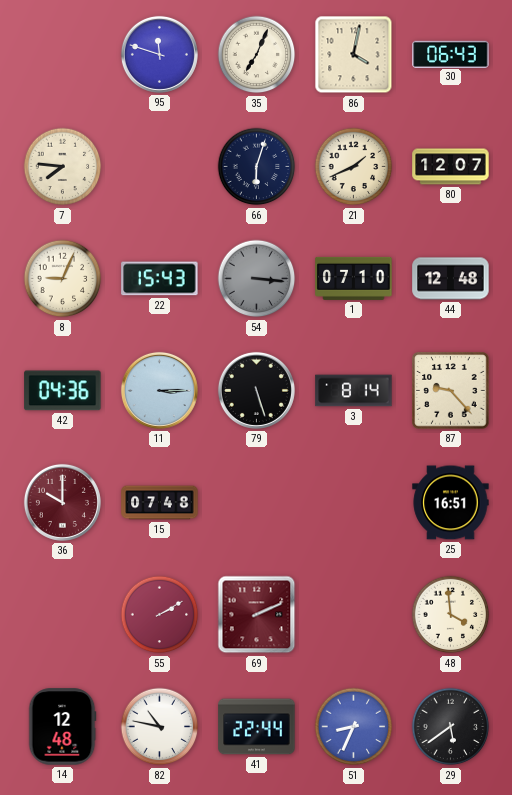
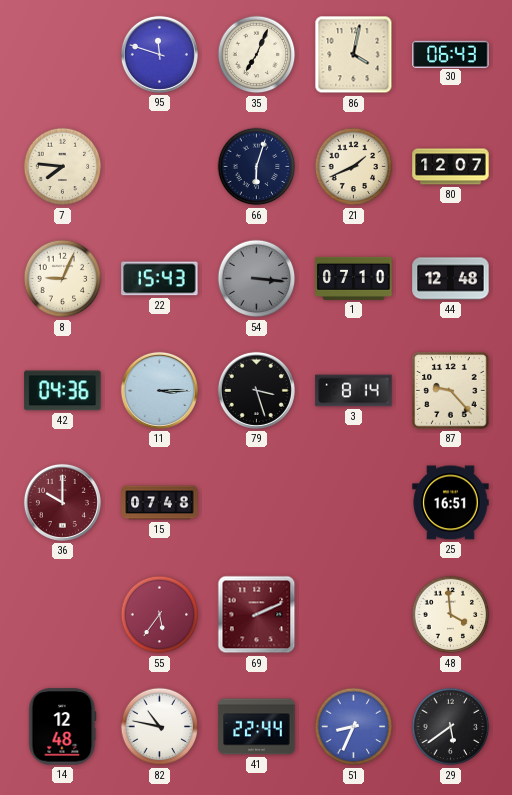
79: 5:27 -> 3:27 (256, 390)
55: 2:10 -> 5:36 (160, 615)
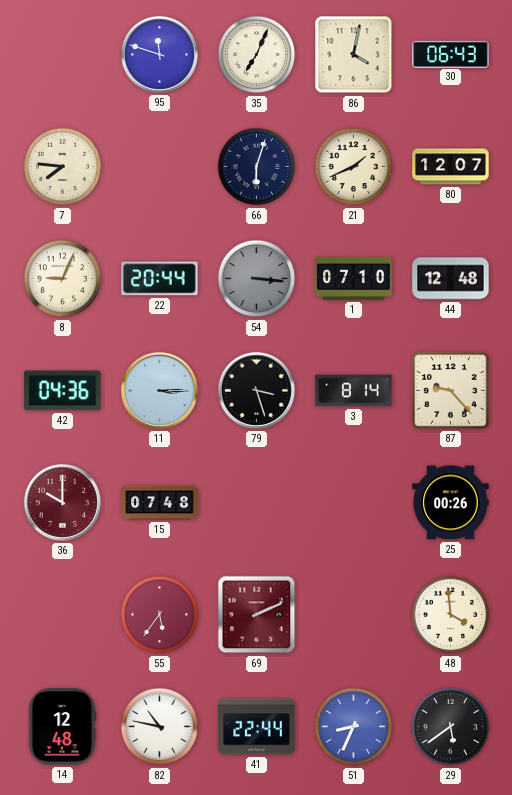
22: 15:43 -> 20:44 (160, 279)
25: 16:51 -> 00:26 (451, 503)
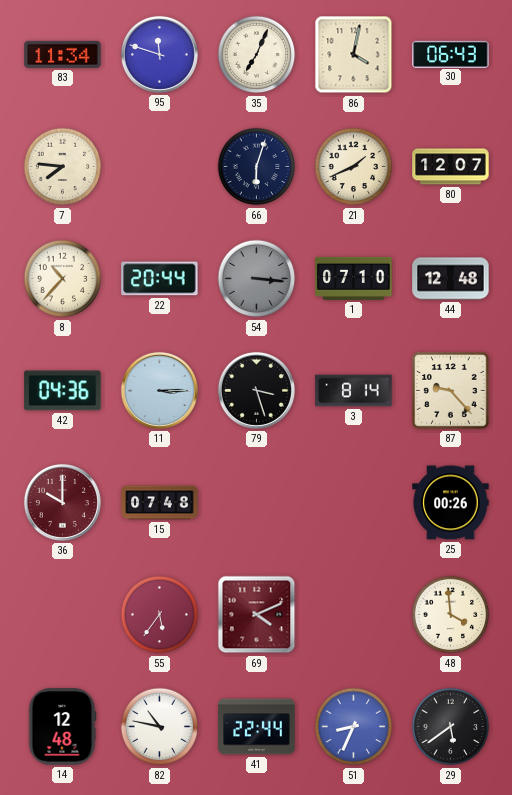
83: none -> 11:34 (63, 54)
8: 9:04 -> 10:37 (63, 279)
69: 2:11 -> 4:11 (257, 615)
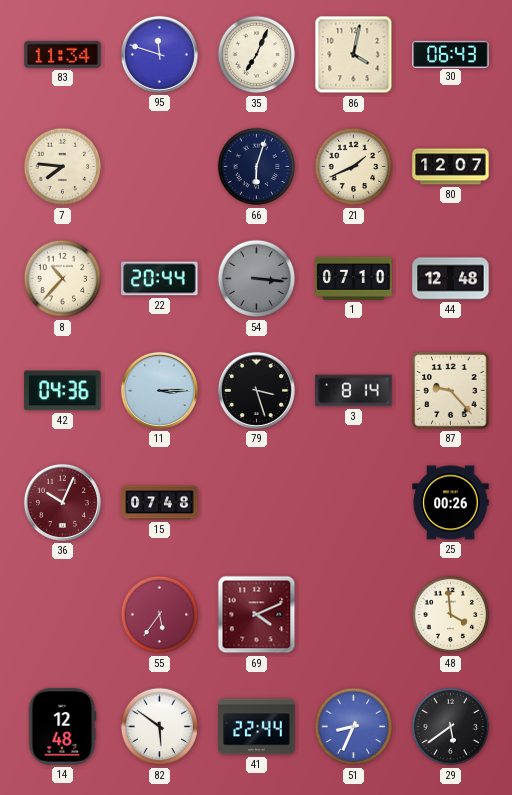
36: 10:00 -> 10:04 (62, 502)
82: 10:47 -> 5:51 (160, 727)
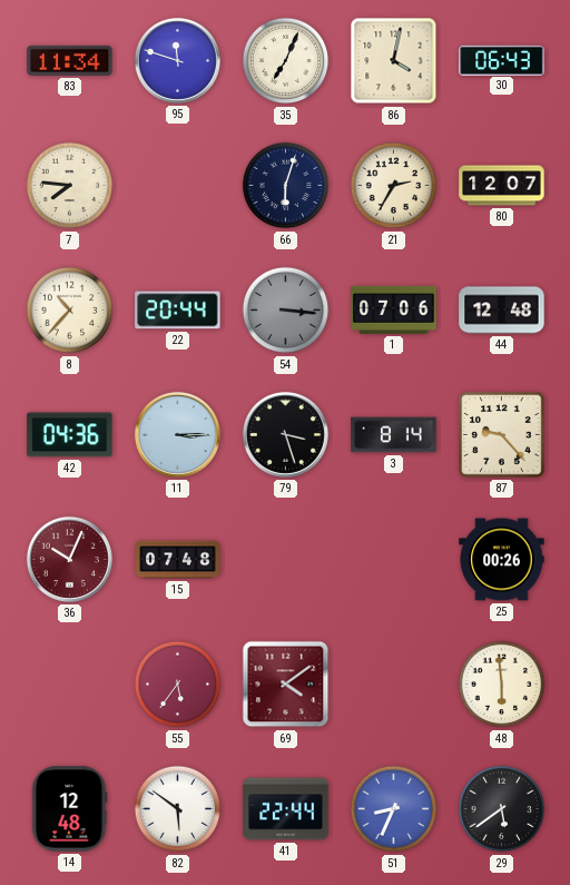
21: 1:41 -> 2:35 (394, 186)
1: 07:10 -> 07:06 (394, 309)
69: 4:11 -> 4:09 (286, 685)
48: 3:59 -> 5:59 (502, 685)
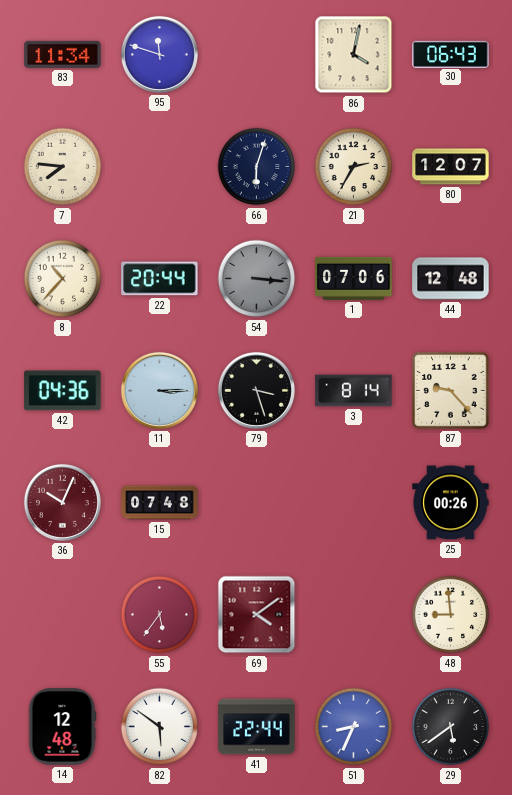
35: 7:04 -> none (286, 61)
48: 5:59 -> 8:59 (451, 615)
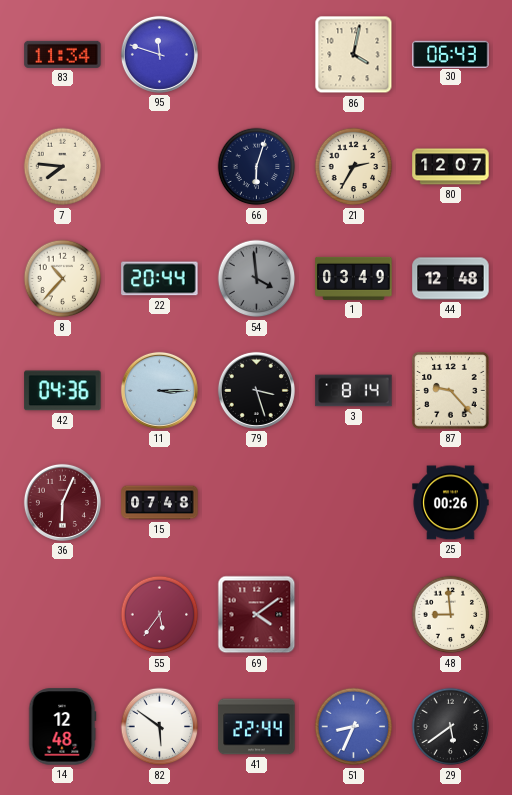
54: 3:16 -> 3:59 (257, 279)
1: 07:06 -> 03:49 (354, 278)
36: 10:04 -> 6:04 (62, 502)
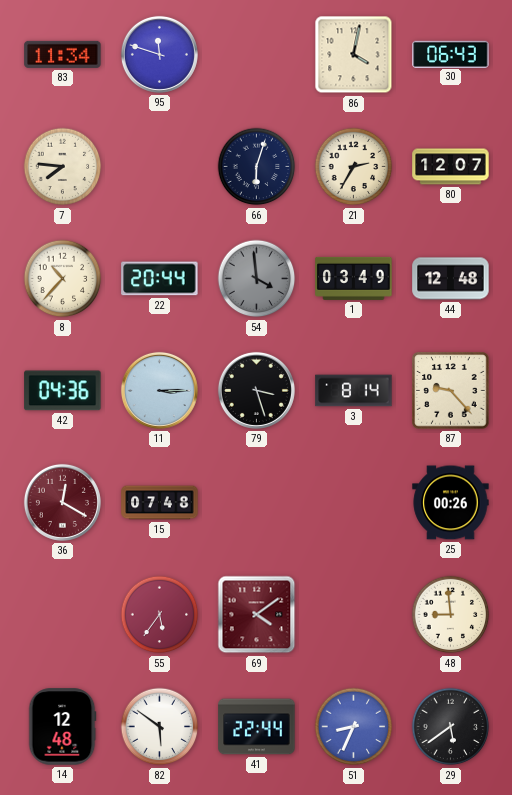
36: 6:04 -> 12:20 (62, 502)
